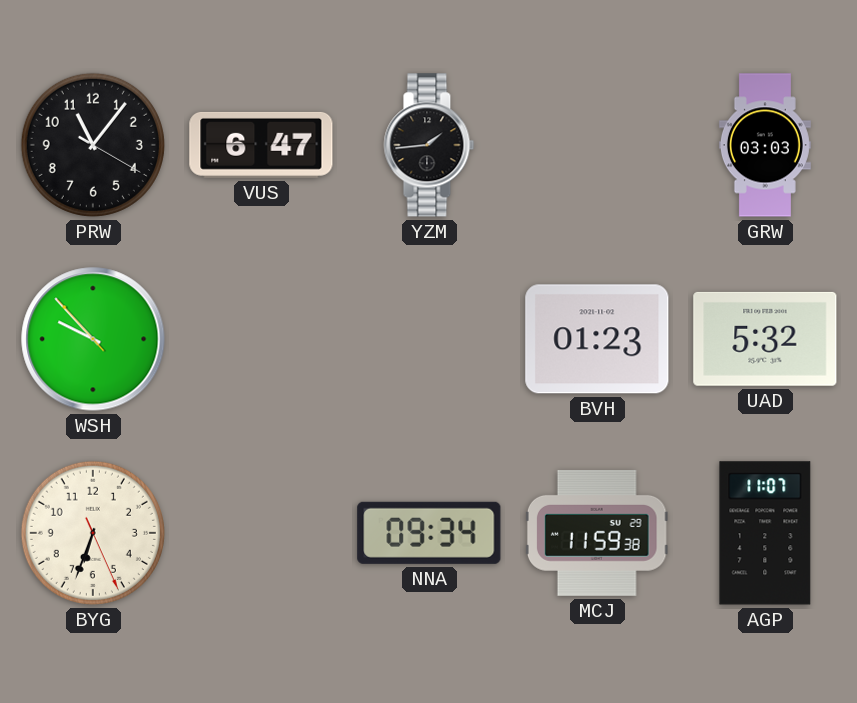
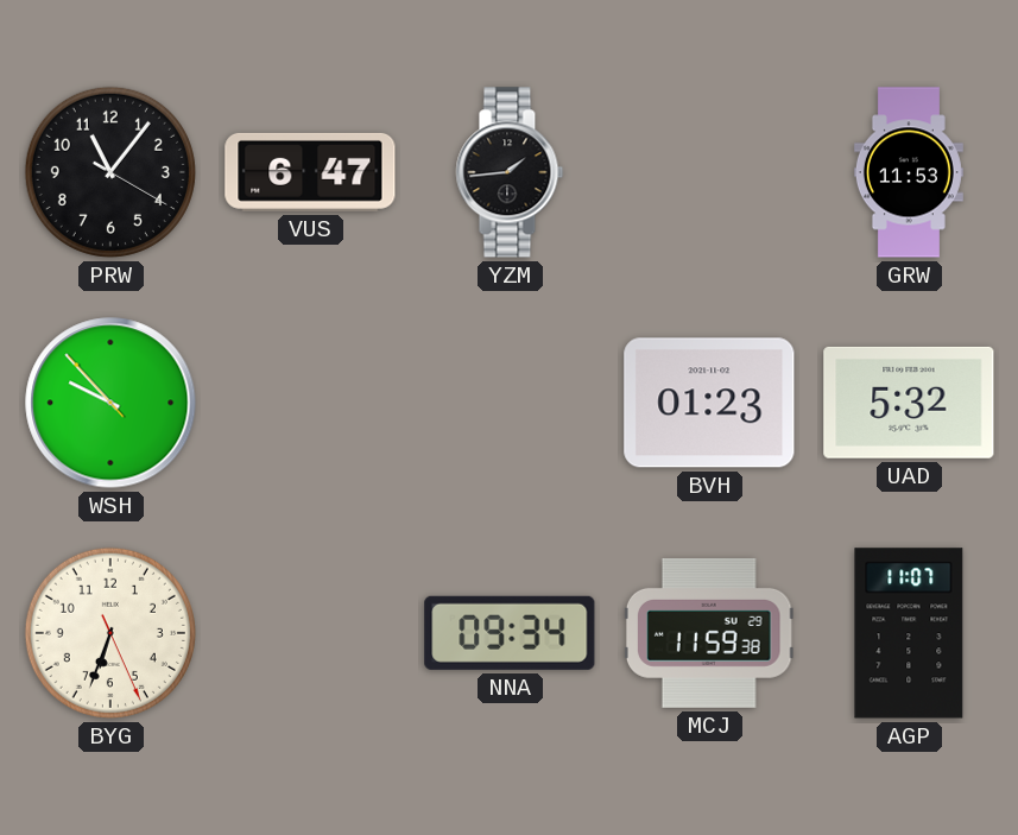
GRW: 03:03 -> 11:53 (909, 172)
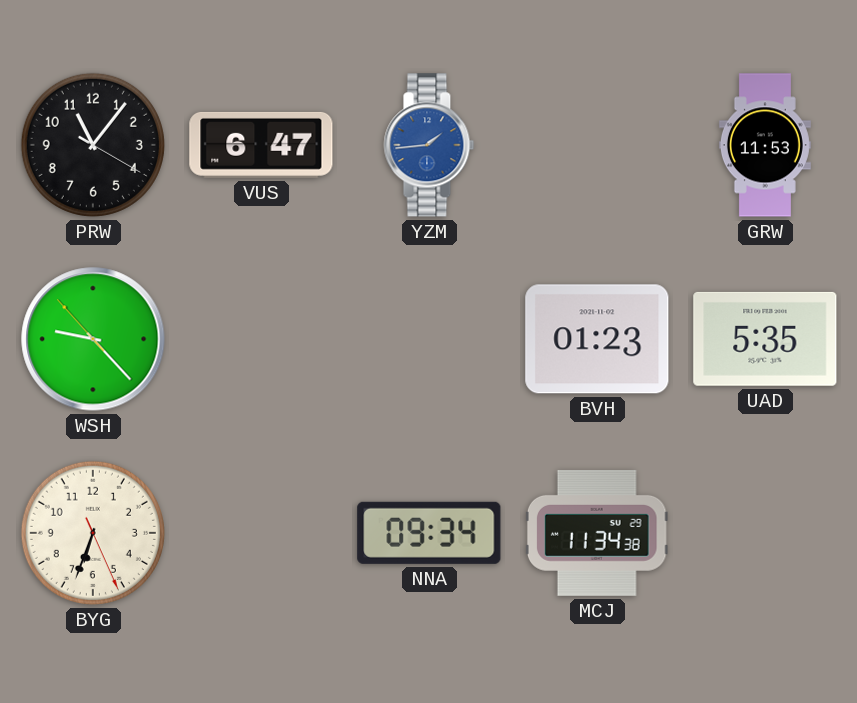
YZM dial: black -> blue (429, 145)
WSH: 9:52 -> 9:22 (93, 339)
UAD: 5:32 -> 5:35 (765, 339)
MCJ: 11:59 -> 11:34 (597, 533)
AGP: 11:07 -> none (909, 633)
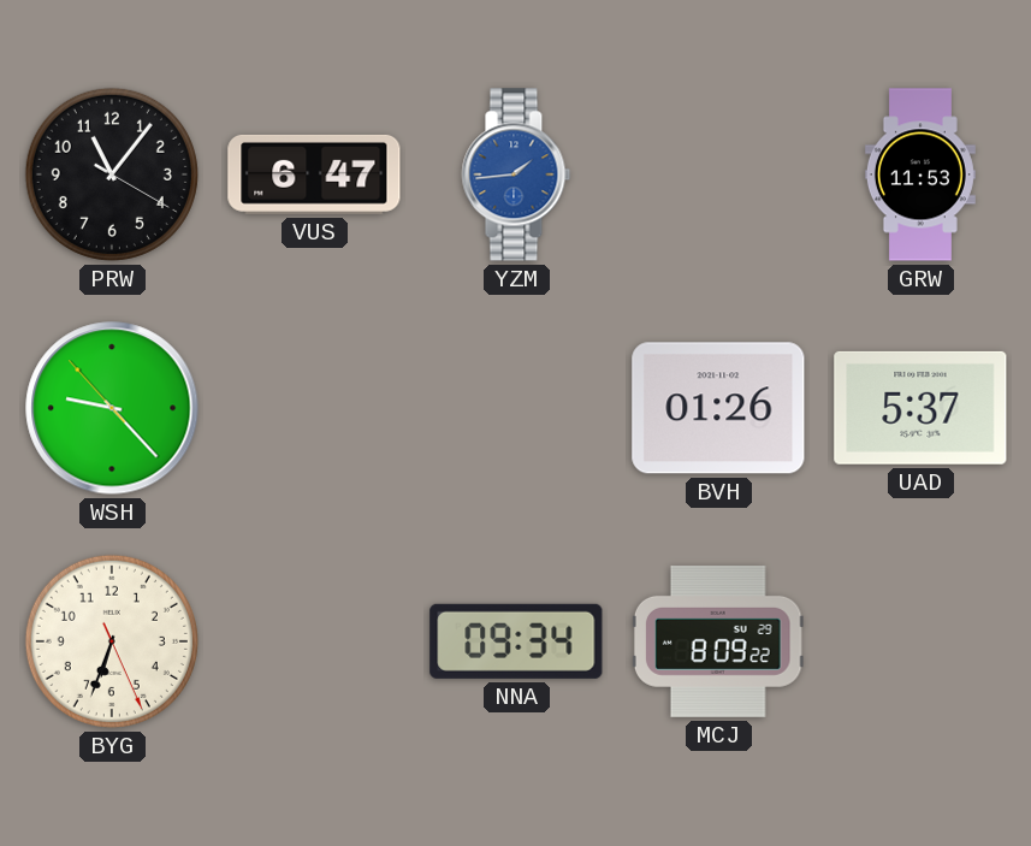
BVH: 01:23 -> 01:26 (718, 408)
UAD: 5:35 -> 5:37 (920, 408)
MCJ: 11:34 -> 8:09 (718, 641)
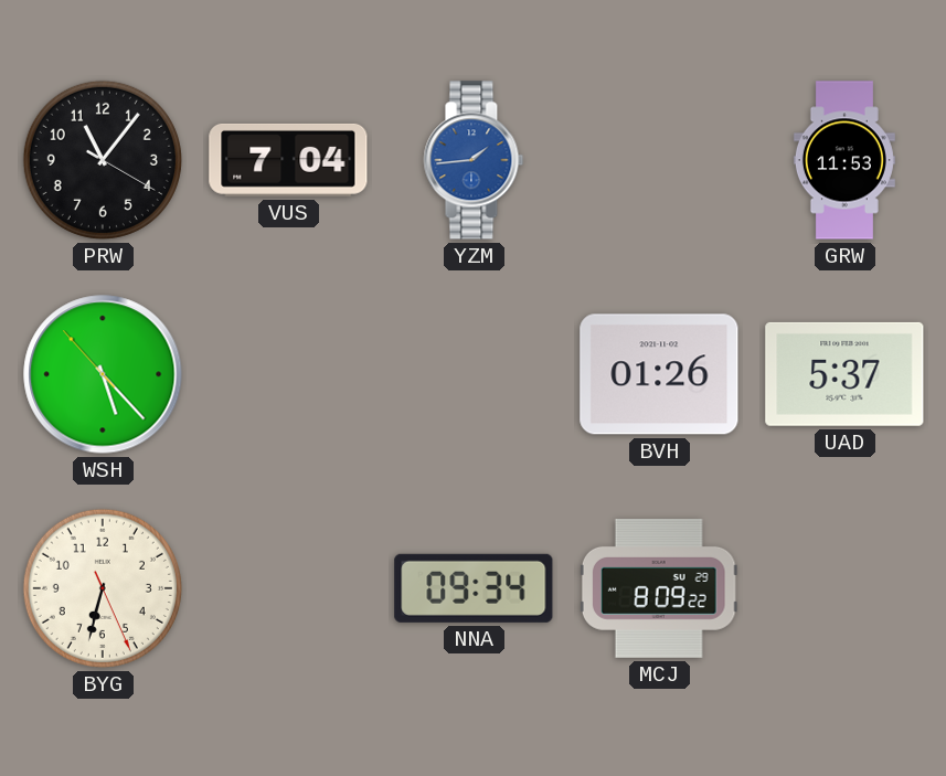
VUS: 6:47 -> 7:04 (288, 160)
WSH: 9:22 -> 5:22 (103, 374)
BYG: 6:33 -> 6:32 (103, 588)
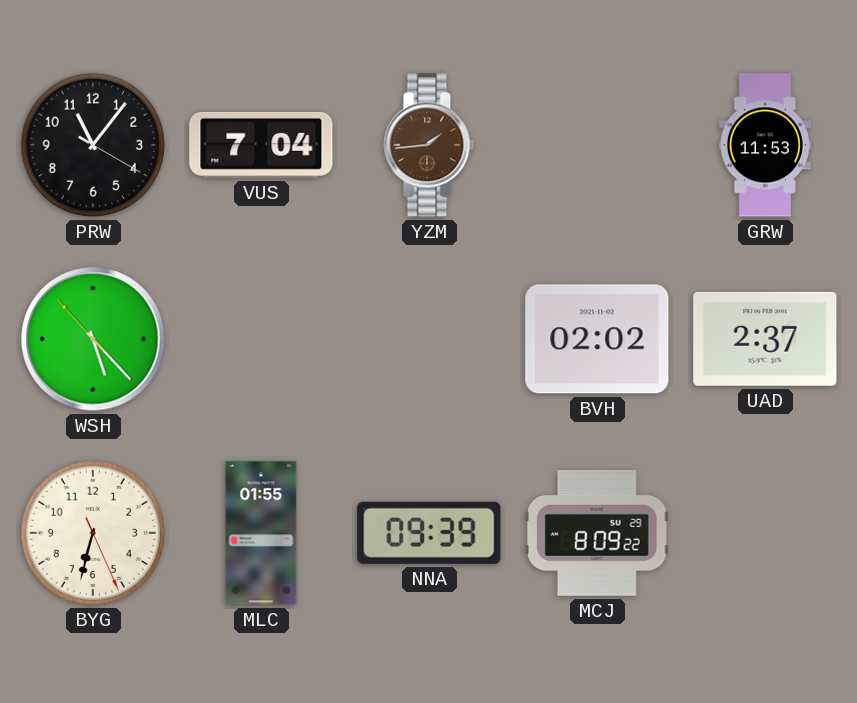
YZM dial: blue -> brown (429, 145)
BVH: 01:26 -> 02:02 (597, 339)
UAD: 5:37 -> 2:37 (765, 339)
MLC: none -> 01:55 (261, 533)
NNA: 09:34 -> 09:39 (429, 533)
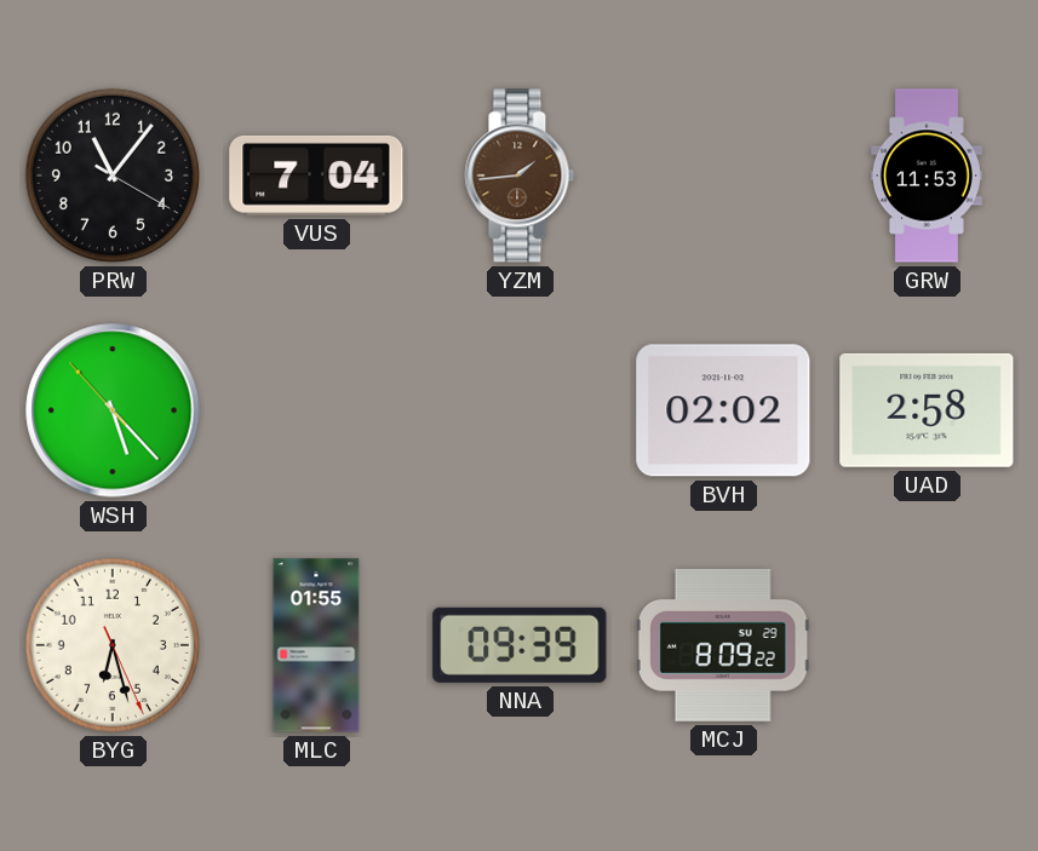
UAD: 2:37 -> 2:58 (927, 410)
BYG: 6:32 -> 6:27 (113, 645)
